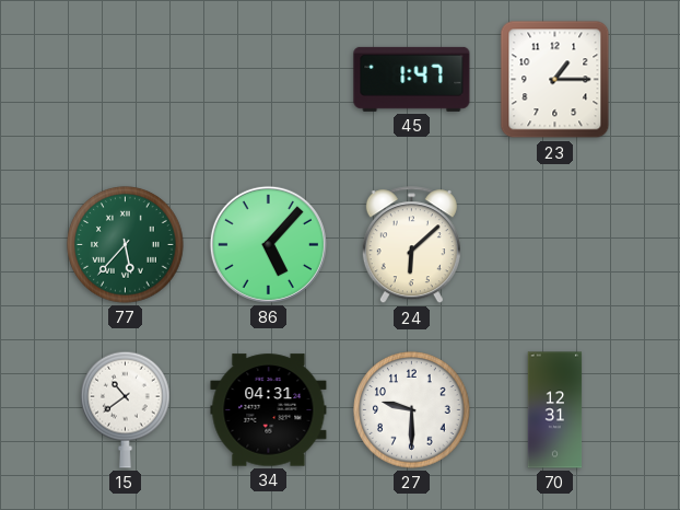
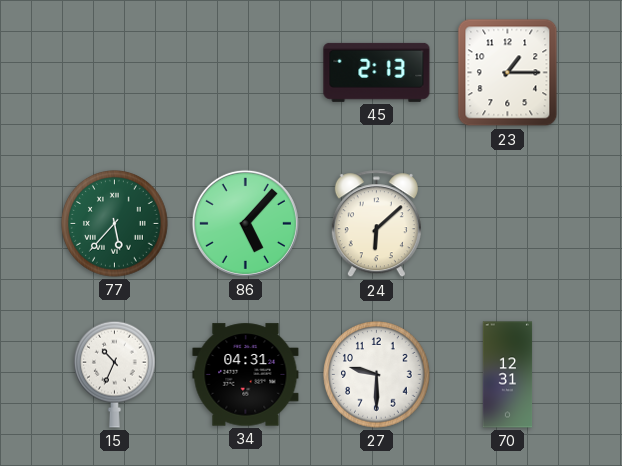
45: 1:47 -> 2:13 (377, 72)
15: 10:39 -> 10:34 (115, 374)
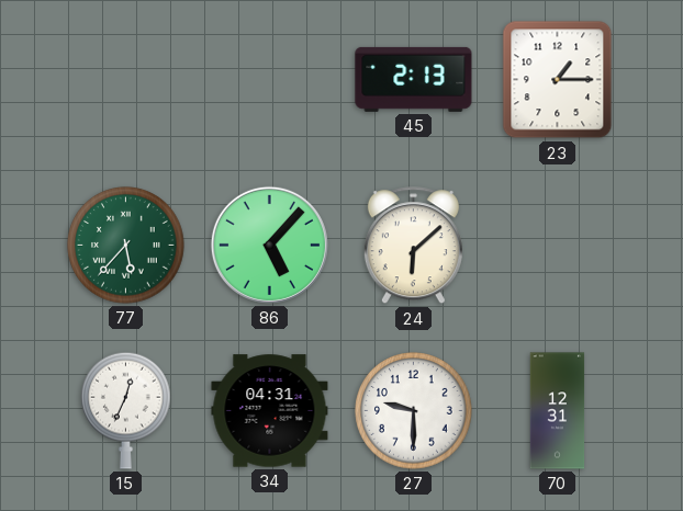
15: 10:34 -> 12:34 (126, 410)
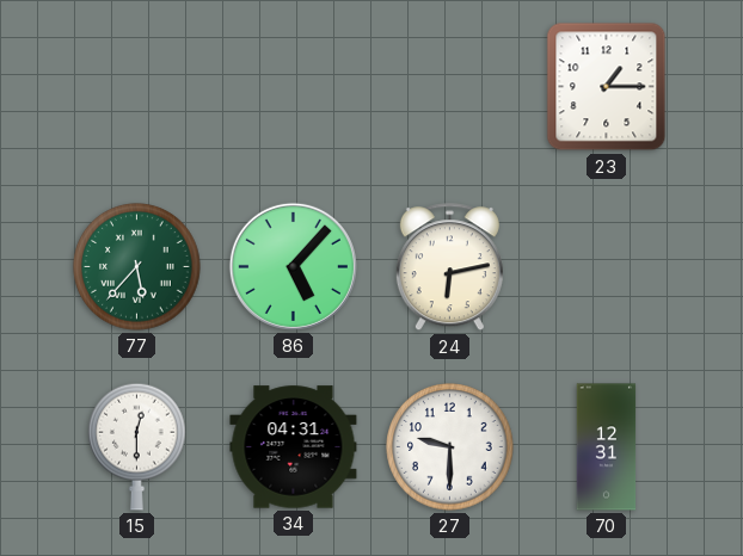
45: 2:13 -> none (414, 79)
24: 6:08 -> 6:13 (449, 267)
15: 12:34 -> 12:30 (137, 446)
